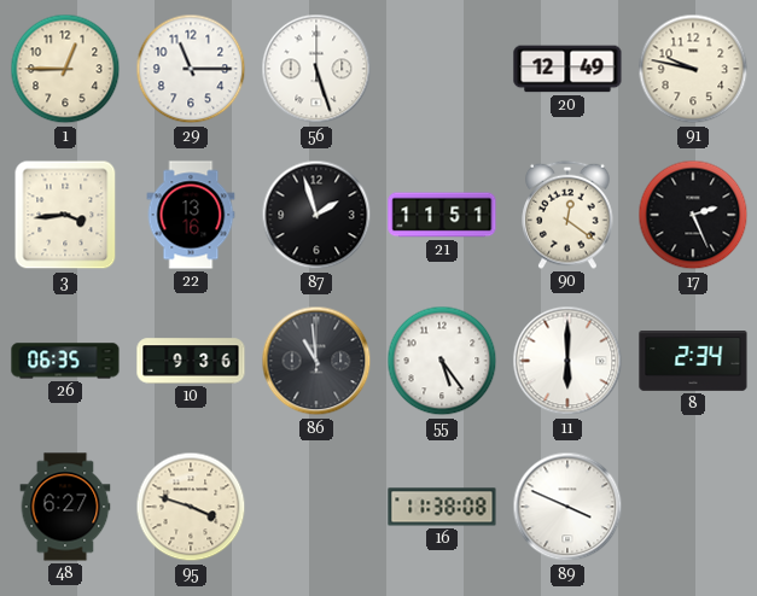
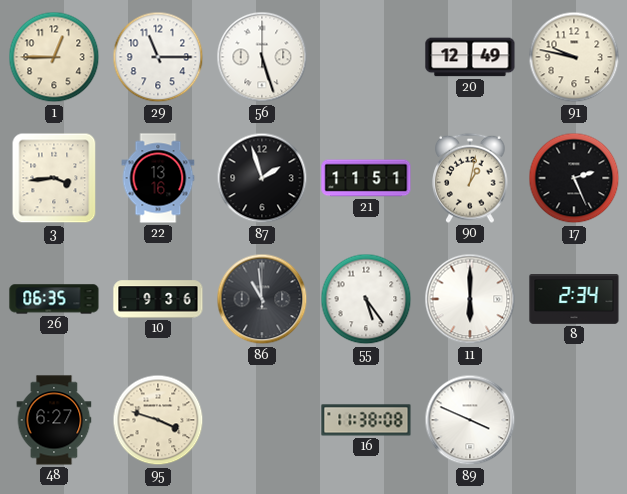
90: 12:21 -> 1:02 (470, 178)
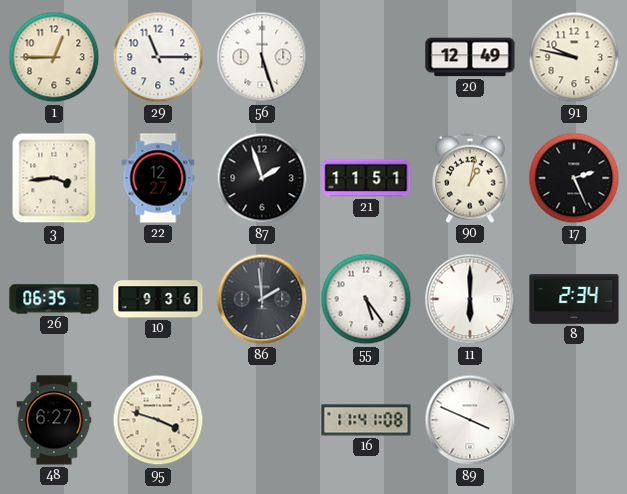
22: 13:16 -> 12:27 (158, 178)
86: 10:59 -> 1:59 (262, 299)
16: 11:38 -> 11:41 (366, 420)
